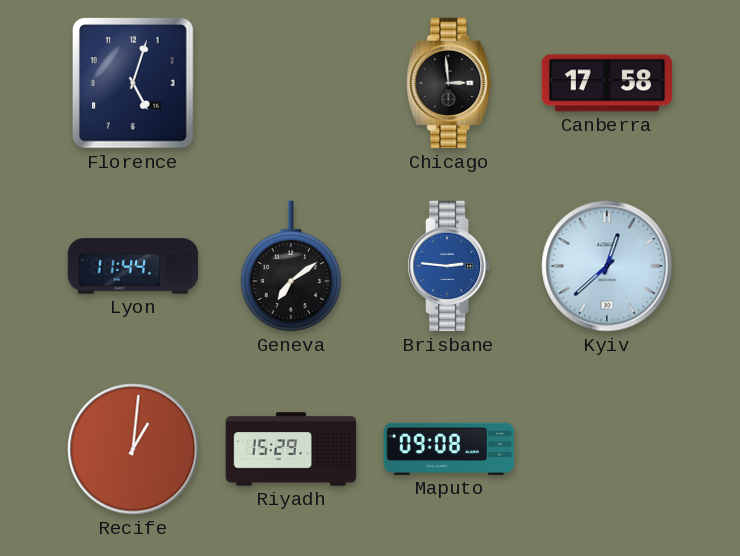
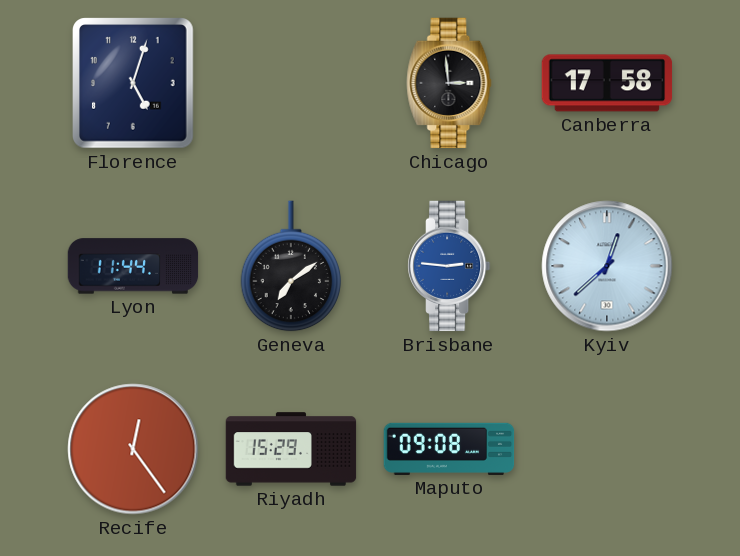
Recife: 1:01 -> 12:24 (133, 449)
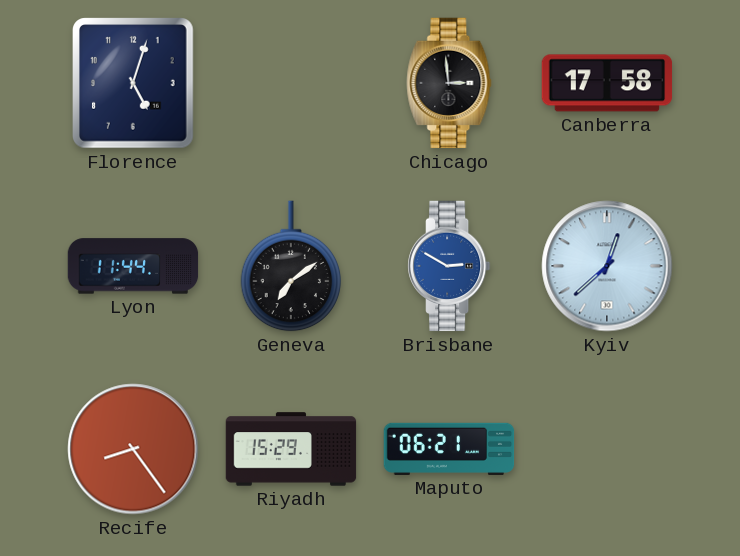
Brisbane: 2:46 -> 2:50 (450, 266)
Recife: 12:24 -> 8:24 (133, 449)
Maputo: 09:08 -> 06:21 (449, 449)
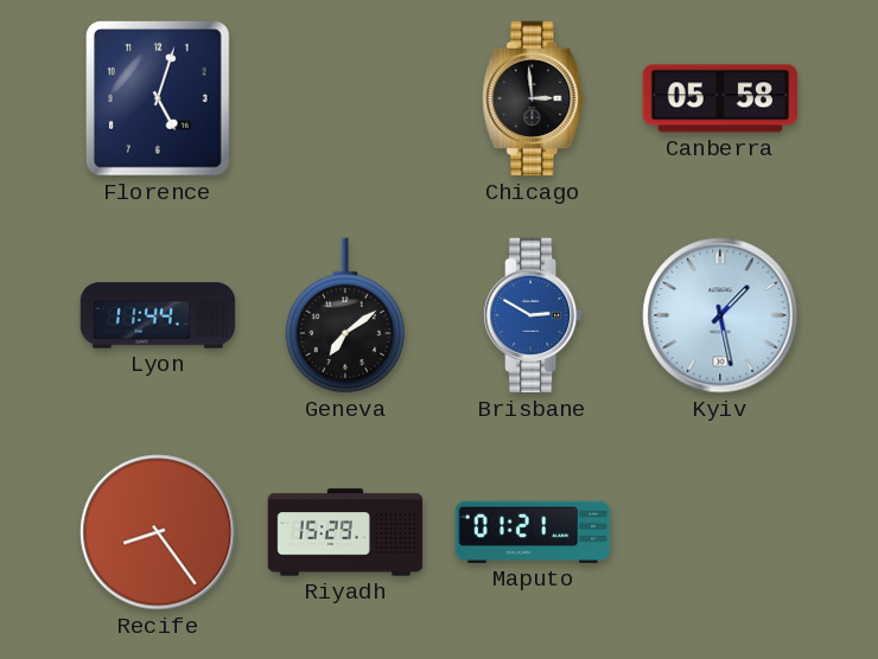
Canberra: 17:58 -> 05:58 (720, 98)
Kyiv: 12:38 -> 1:28 (720, 315)
Maputo: 06:21 -> 01:21 (533, 532)
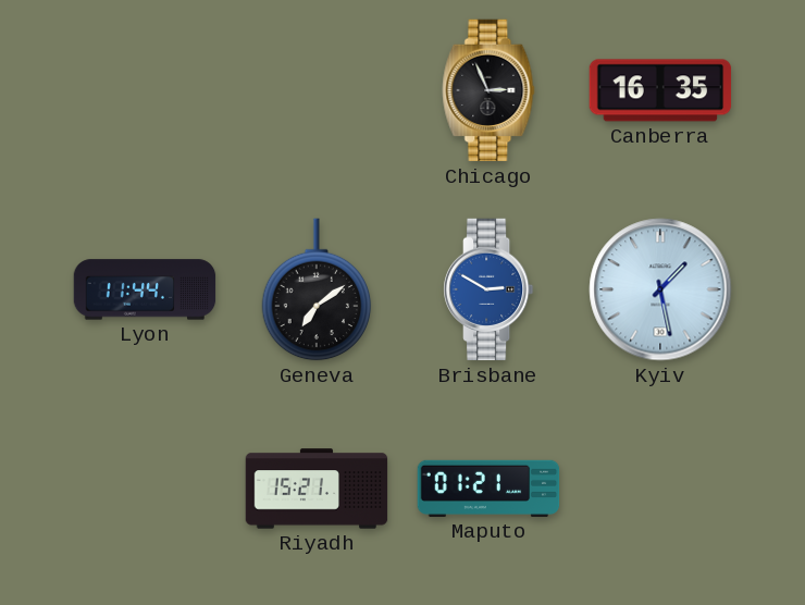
Florence: 5:03 -> none (159, 98)
Chicago: 2:59 -> 2:56 (488, 90)
Canberra: 05:58 -> 16:35 (660, 90)
Recife: 8:24 -> none (158, 532)
Riyadh: 15:29 -> 15:21 (317, 489)
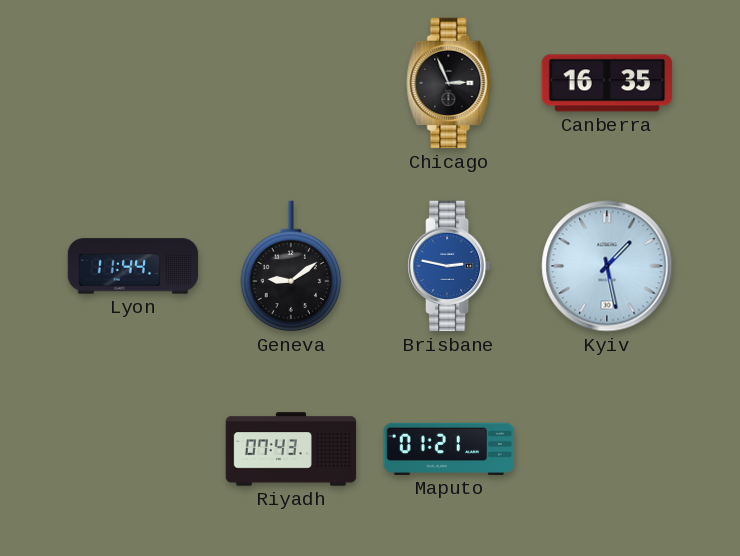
Geneva: 7:09 -> 9:09 (291, 266)
Brisbane: 2:50 -> 2:47 (450, 266)
Riyadh: 15:21 -> 07:43 (291, 449)
